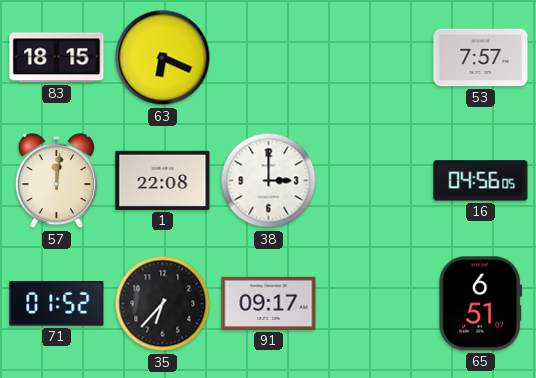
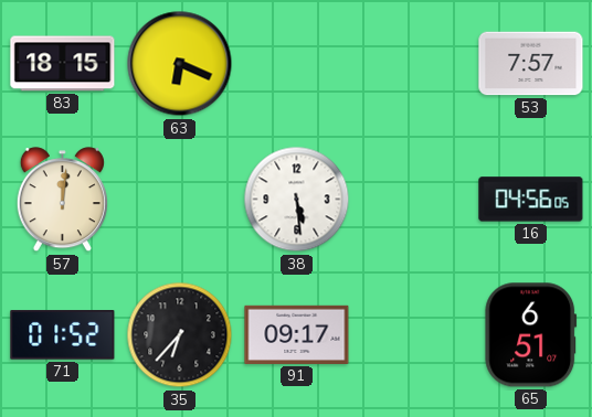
1: 22:08 -> none (163, 180)
38: 3:00 -> 5:29 (297, 200)
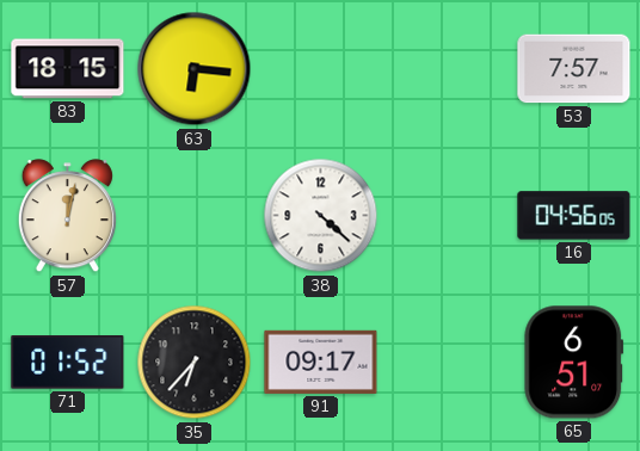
63: 6:19 -> 6:16 (195, 69)
57: 12:01 -> 12:02 (67, 216)
38: 5:29 -> 4:22 (321, 216)
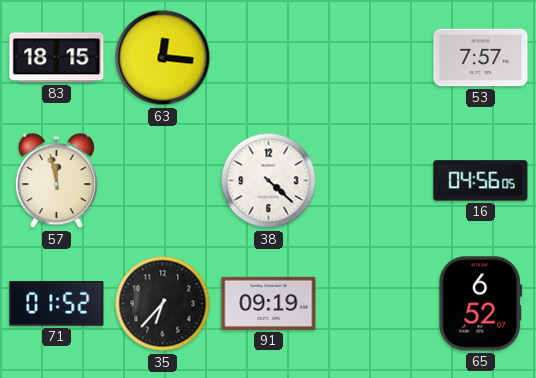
63: 6:16 -> 12:16 (163, 58)
57: 12:02 -> 11:58 (56, 181)
91: 09:17 -> 09:19 (269, 303)
65: 6:51 -> 6:52 (481, 304)
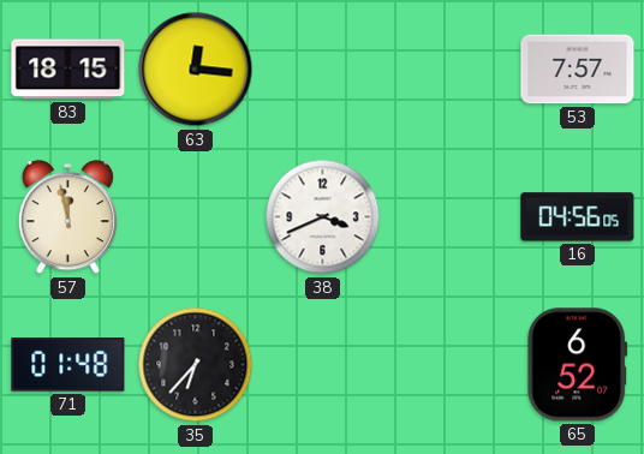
38: 4:22 -> 3:41 (323, 217)
71: 01:52 -> 01:48 (68, 365)
91: 09:19 -> none (269, 303)
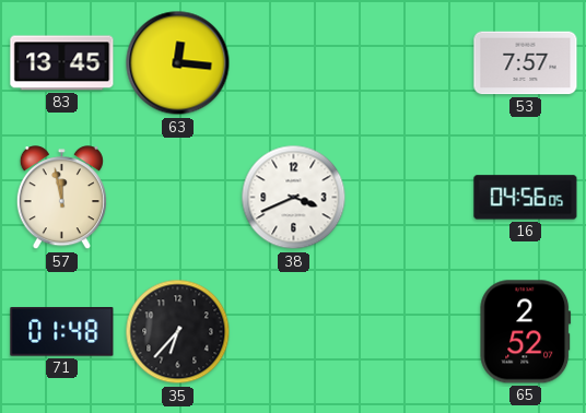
83: 18:15 -> 13:45 (62, 63)
65: 6:52 -> 2:52 (526, 332)
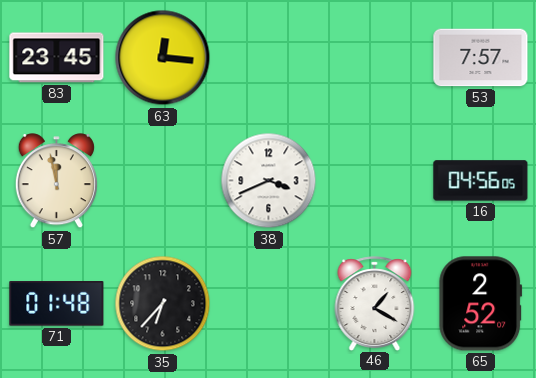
83: 13:45 -> 23:45 (57, 58)
46: none -> 1:20 (375, 303)
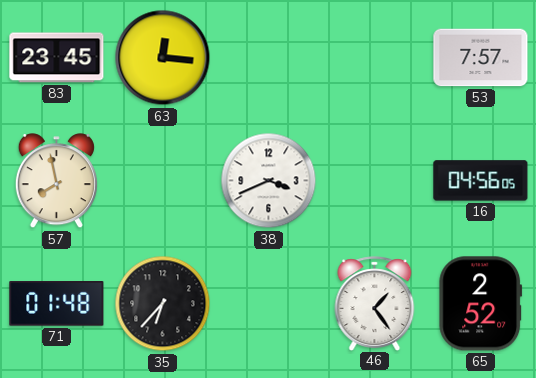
57: 11:58 -> 7:58 (56, 181)
46: 1:20 -> 1:24 (375, 303)
